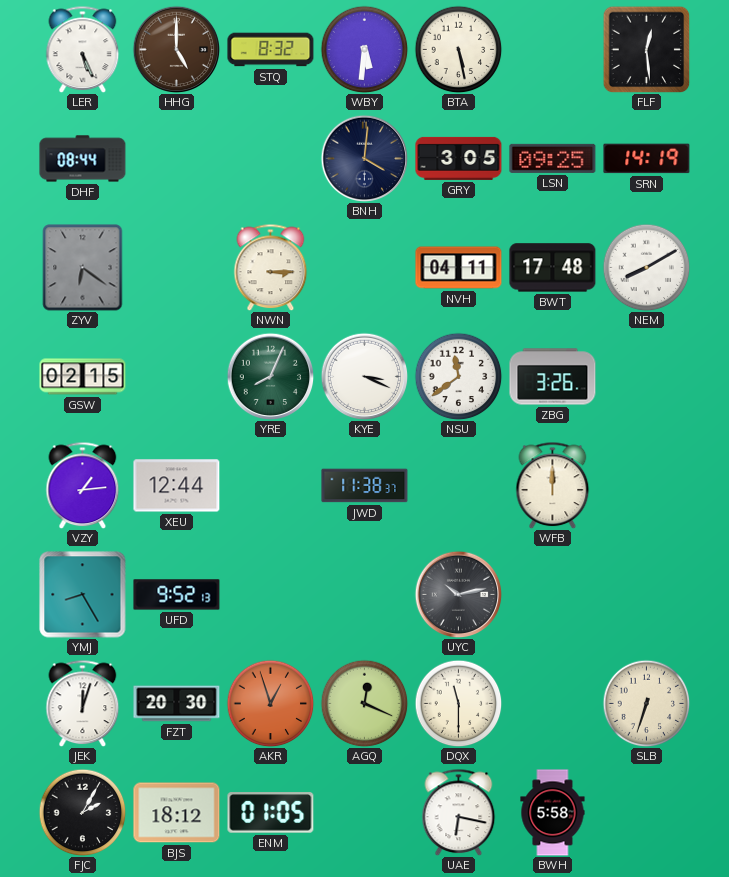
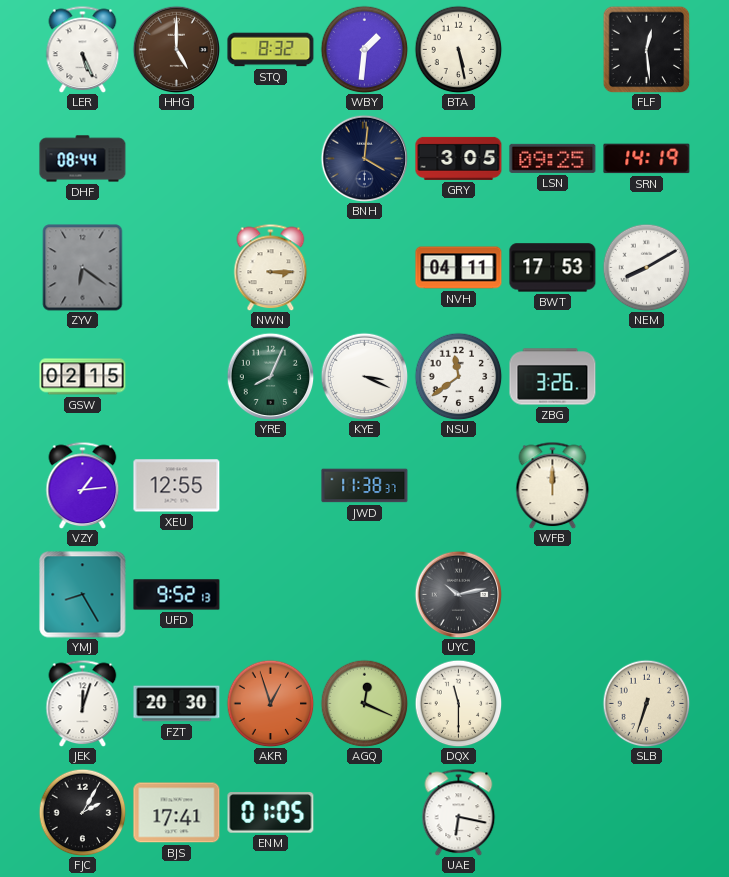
WBY: 5:31 -> 1:31 (364, 49)
BWT: 17:48 -> 17:53 (553, 268)
XEU: 12:44 -> 12:55 (177, 486)
BJS: 18:12 -> 17:41 (177, 813)
BWH: 5:58 -> none (553, 813)
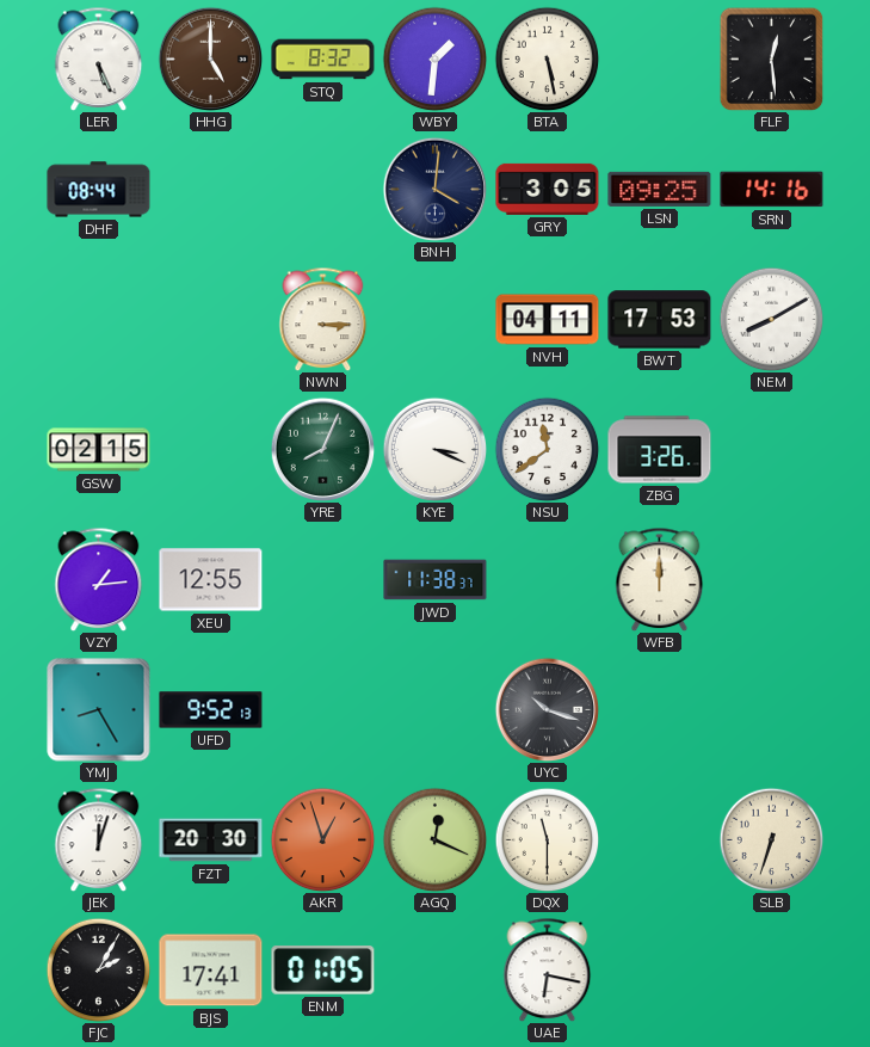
SRN: 14:19 -> 14:16 (772, 190)
ZYV: 6:21 -> none (83, 268)
UYC: 10:13 -> 10:18 (547, 709)
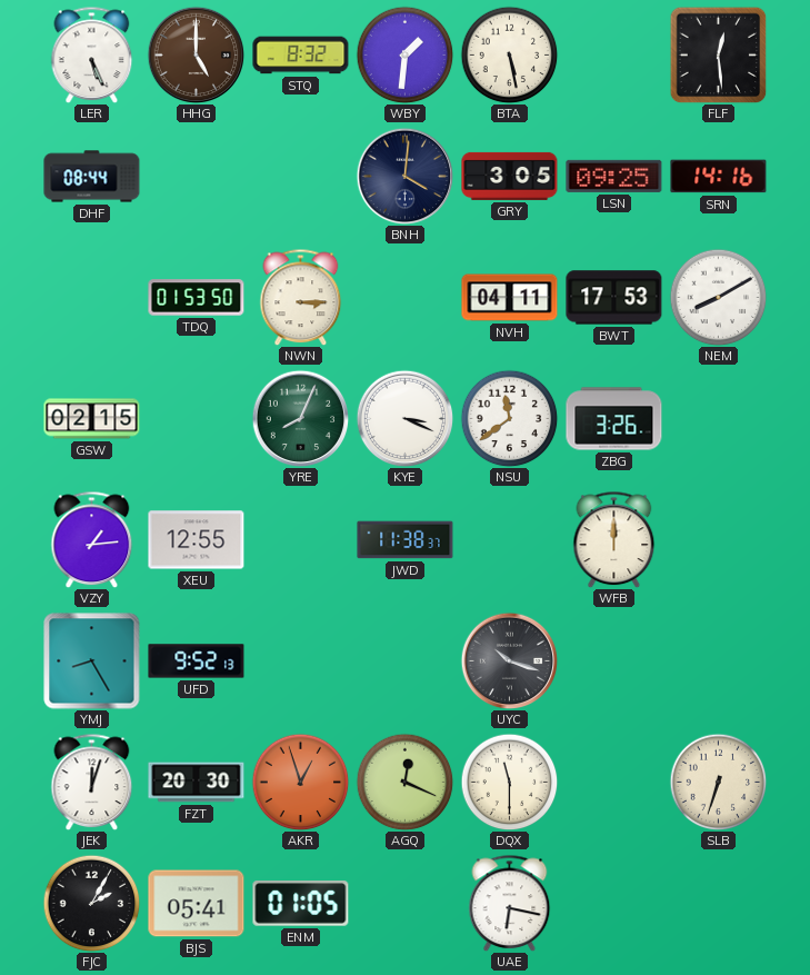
TDQ: none -> 01:53 (197, 298)
BJS: 17:41 -> 05:41 (197, 904)
